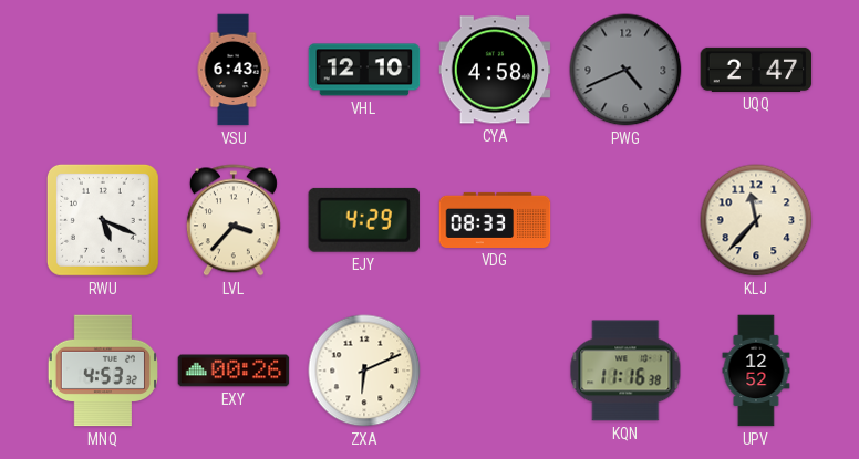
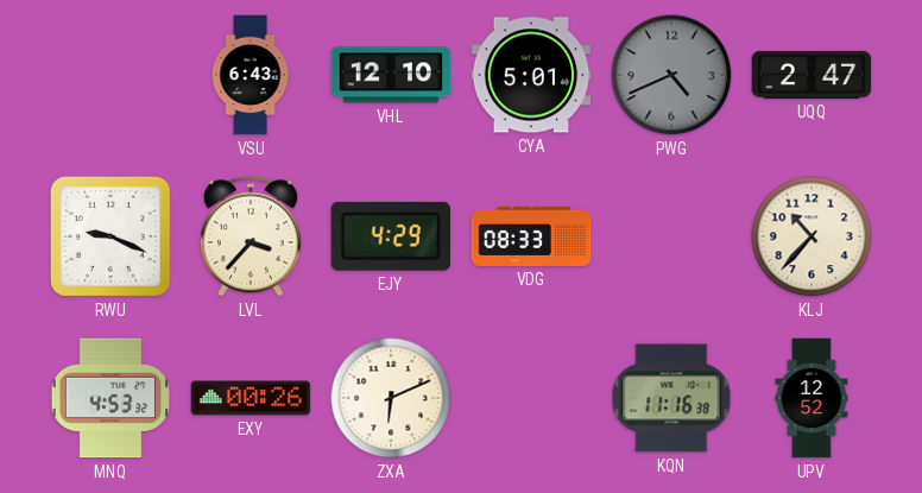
CYA: 4:58 -> 5:01 (531, 75)
RWU: 5:19 -> 9:19 (110, 236)
KLJ: 11:37 -> 10:37 (812, 236)
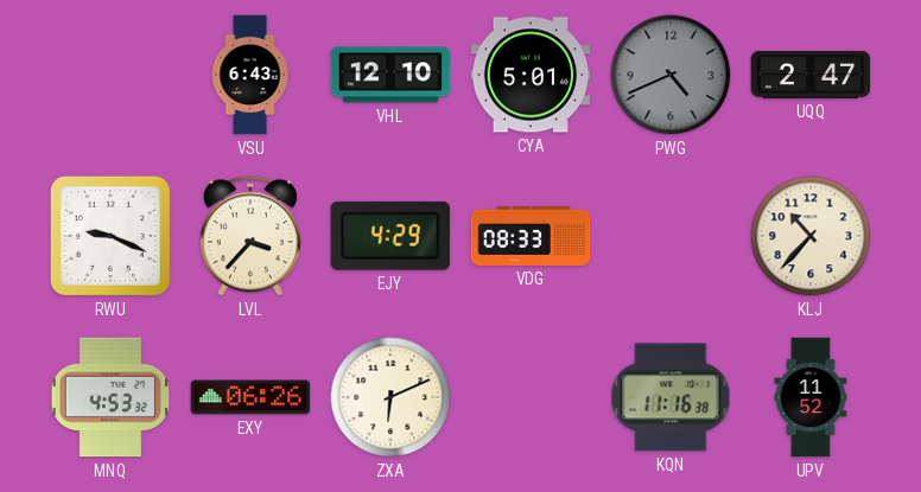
EXY: 00:26 -> 06:26 (250, 397)
UPV: 12:52 -> 11:52 (811, 397)
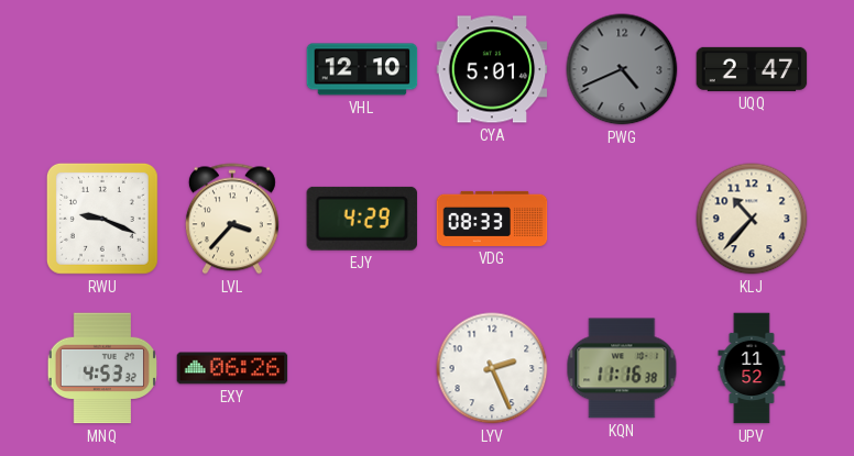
VSU: 6:43 -> none (250, 75)
ZXA: 6:11 -> none (390, 397)
LYV: none -> 2:26 (492, 368)
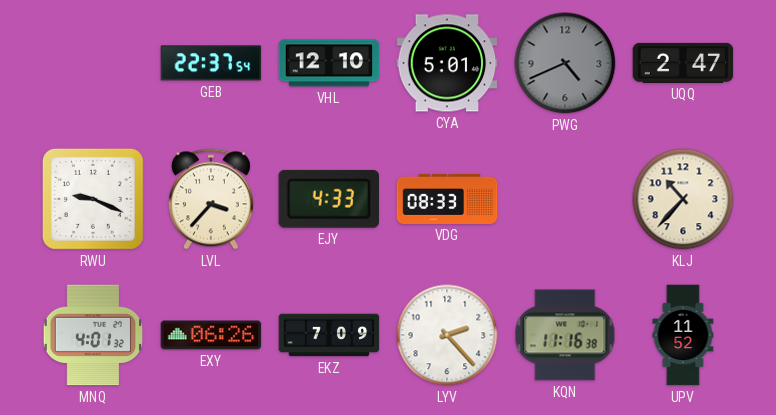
GEB: none -> 22:37 (211, 63)
EJY: 4:29 -> 4:33 (329, 199)
MNQ: 4:53 -> 4:01 (92, 335)
EKZ: none -> 7:09 (329, 335)
LYV: 2:26 -> 2:23 (447, 335)
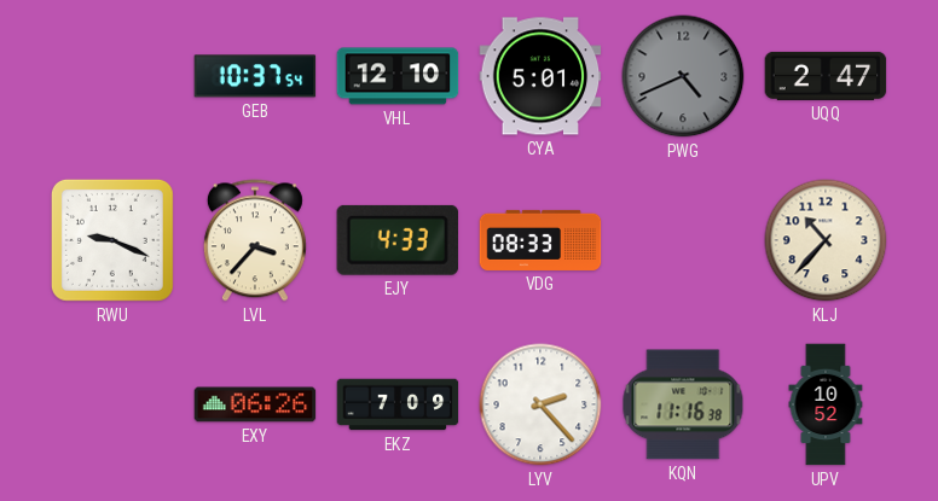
GEB: 22:37 -> 10:37 (255, 76)
MNQ: 4:01 -> none (92, 335)
UPV: 11:52 -> 10:52 (826, 404)
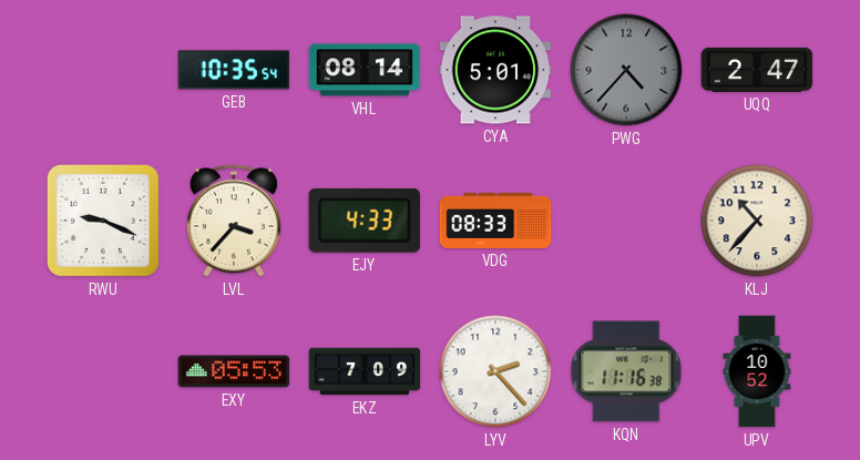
GEB: 10:37 -> 10:35 (234, 70)
VHL: 12:10 -> 08:14 (365, 70)
PWG: 4:41 -> 4:37 (626, 70)
EXY: 06:26 -> 05:53 (234, 371)
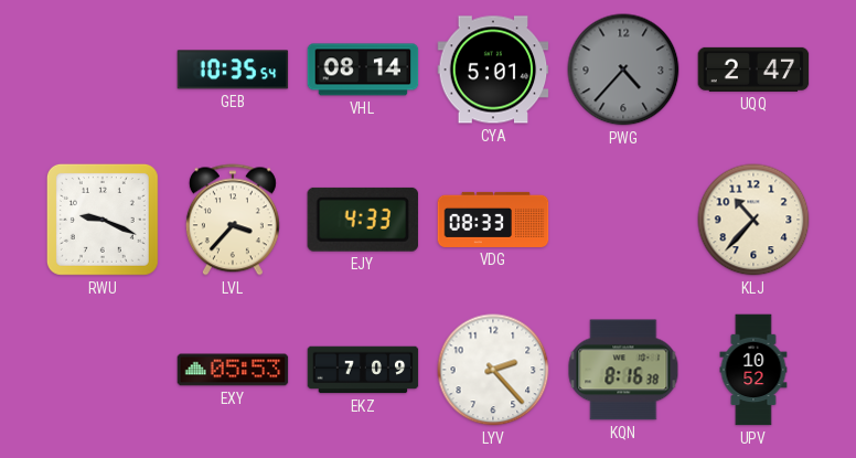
KQN: 11:16 -> 8:16 (623, 370)
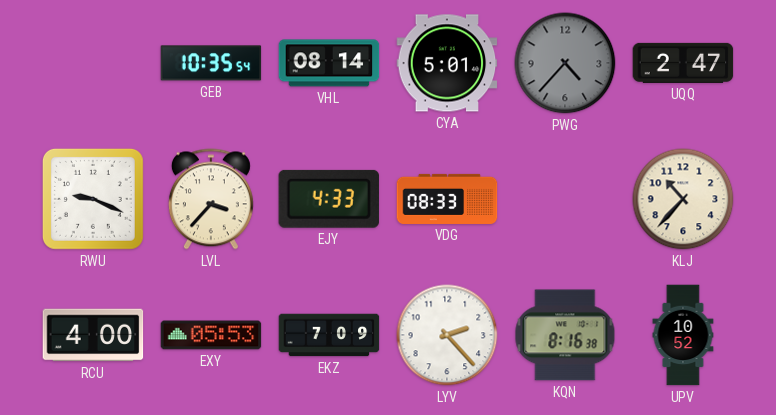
RCU: none -> 4:00 (93, 335)
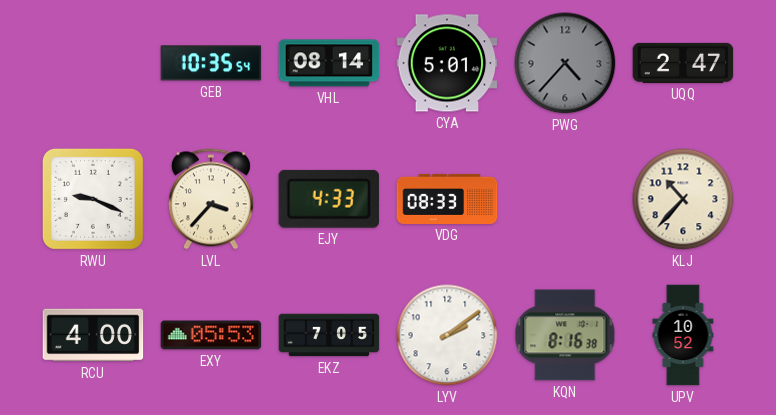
EKZ: 7:09 -> 7:05 (329, 335)
LYV: 2:23 -> 2:09 (447, 335)
